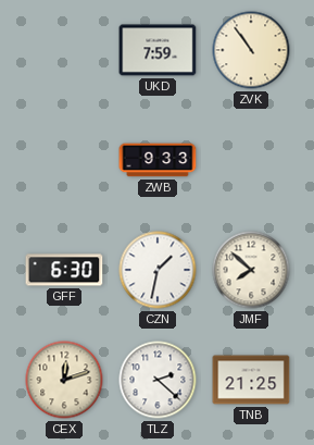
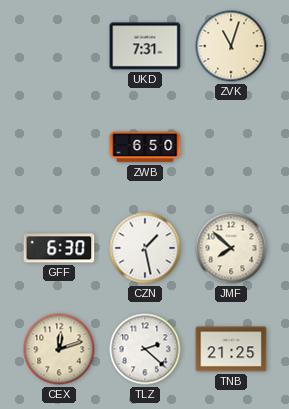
UKD: 7:59 -> 7:31 (145, 46)
ZVK: 10:54 -> 11:03 (231, 46)
ZWB: 9:33 -> 6:50 (145, 147)
CZN: 1:32 -> 1:28 (145, 248)
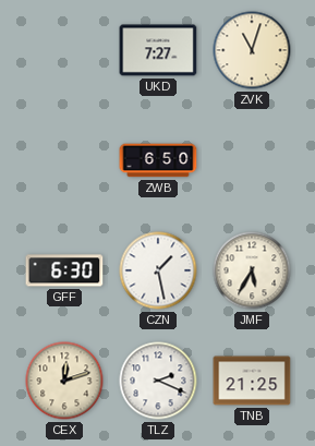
UKD: 7:31 -> 7:27 (158, 50)
JMF: 7:52 -> 5:35 (252, 270)
TLZ: 2:22 -> 2:19 (158, 381)
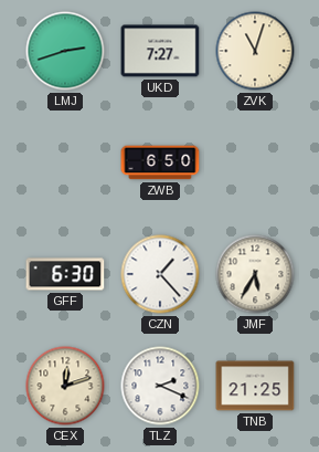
LMJ: none -> 2:42 (65, 51)
CZN: 1:28 -> 1:23 (160, 274)
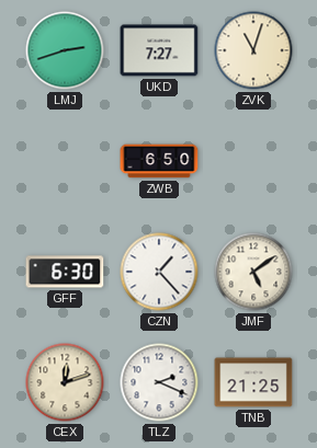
JMF: 5:35 -> 5:09 (253, 272)
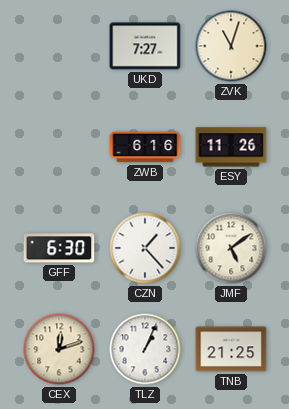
LMJ: 2:42 -> none (65, 50)
ZWB: 6:50 -> 6:16 (145, 147)
ESY: none -> 11:26 (231, 147)
TLZ: 2:19 -> 1:04 (145, 349)
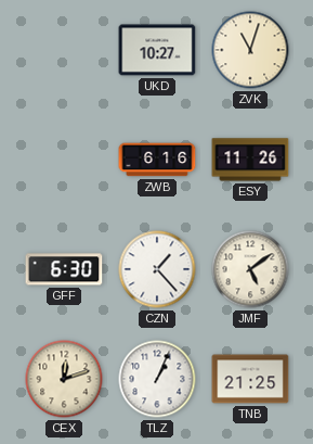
UKD: 7:27 -> 10:27 (157, 50)
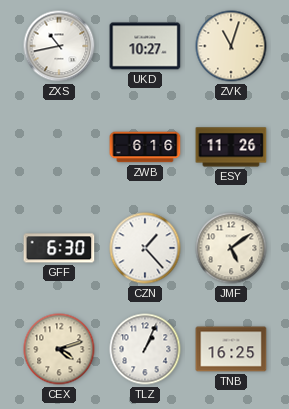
ZXS: none -> 10:43 (59, 46)
CEX: 12:12 -> 4:12 (59, 349)
TNB: 21:25 -> 16:25 (231, 349)
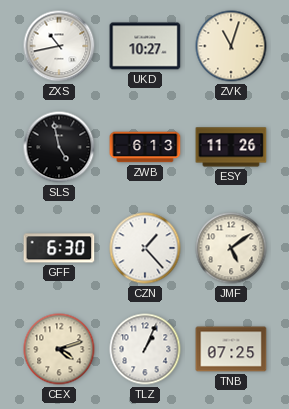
SLS: none -> 4:58 (59, 147)
ZWB: 6:16 -> 6:13 (145, 147)
TNB: 16:25 -> 07:25 (231, 349)
